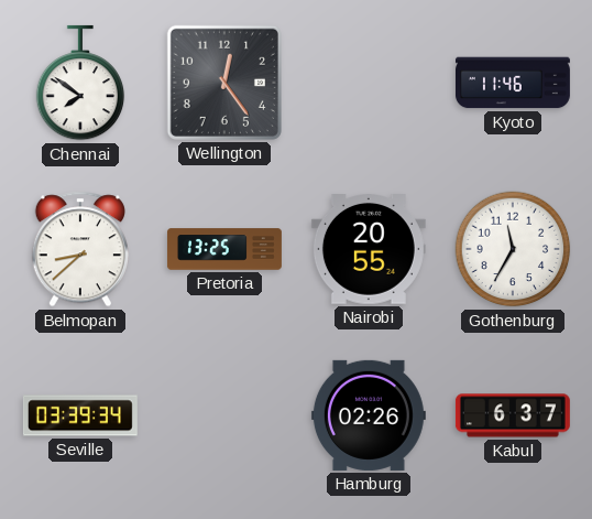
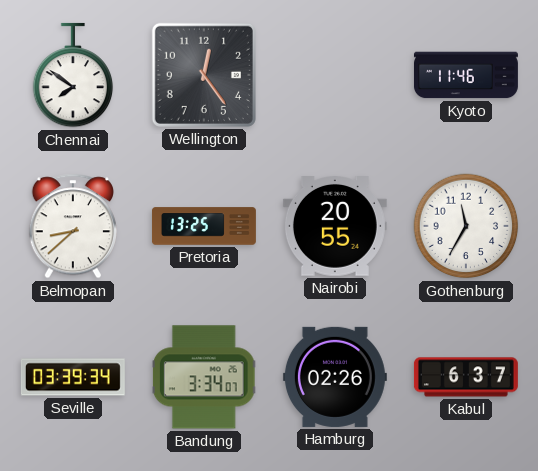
Bandung: none -> 3:34 (204, 377)
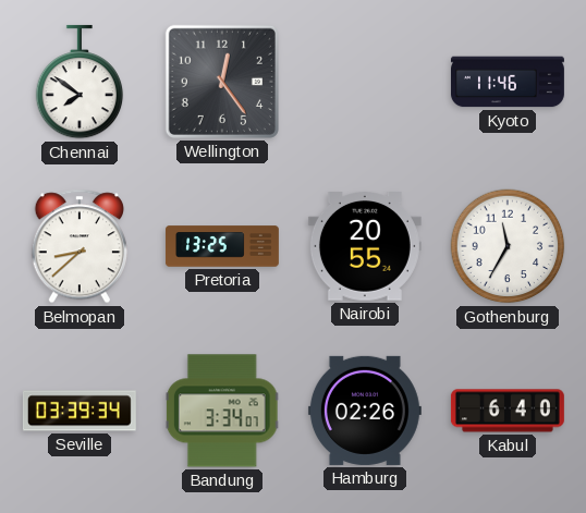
Kabul: 6:37 -> 6:40 (508, 411)
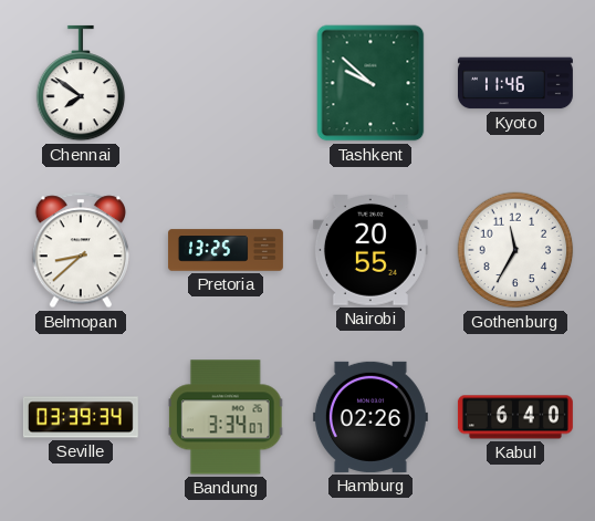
Wellington: 12:24 -> none (222, 82)
Tashkent: none -> 9:52 (370, 83)
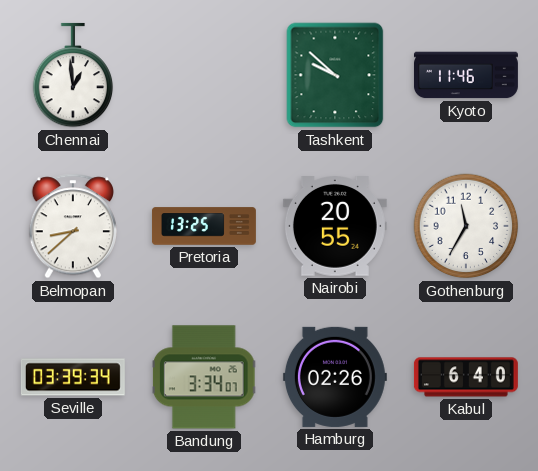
Chennai: 7:51 -> 12:59 (73, 75)
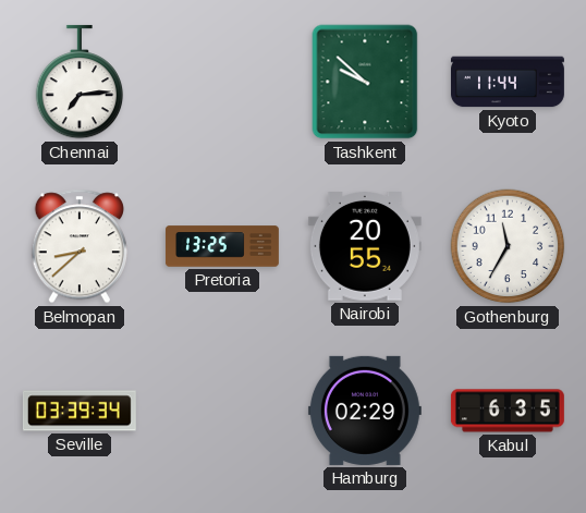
Chennai: 12:59 -> 7:14 (80, 82)
Kyoto: 11:46 -> 11:44 (508, 82)
Bandung: 3:34 -> none (204, 377)
Hamburg: 02:26 -> 02:29 (365, 411)
Kabul: 6:40 -> 6:35 (508, 411)
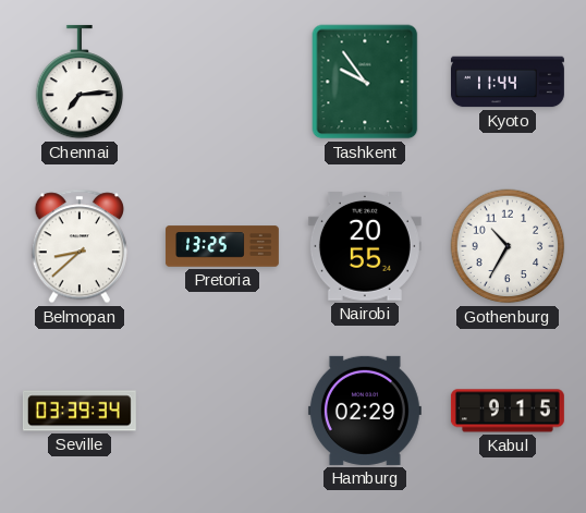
Tashkent: 9:52 -> 9:54 (365, 82)
Gothenburg: 11:35 -> 10:35 (508, 246)
Kabul: 6:35 -> 9:15 (508, 411)
